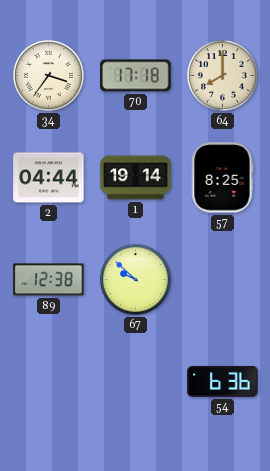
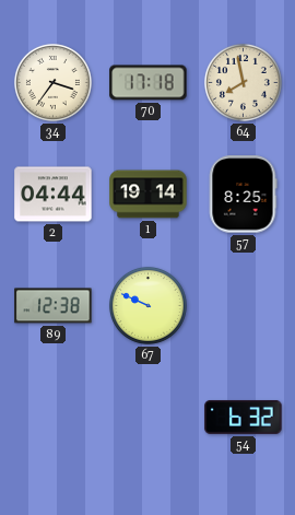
64: 8:00 -> 7:58 (243, 82)
67: 9:52 -> 9:49 (147, 305)
54: 6:36 -> 6:32 (244, 417)
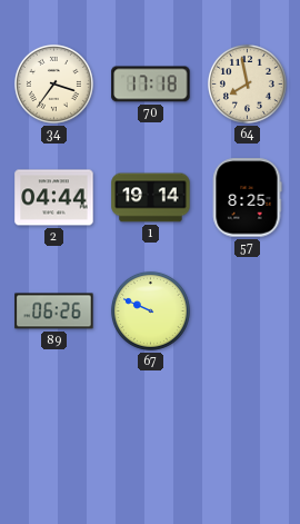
89: 12:38 -> 06:26 (54, 312)
54: 6:32 -> none (244, 417)
